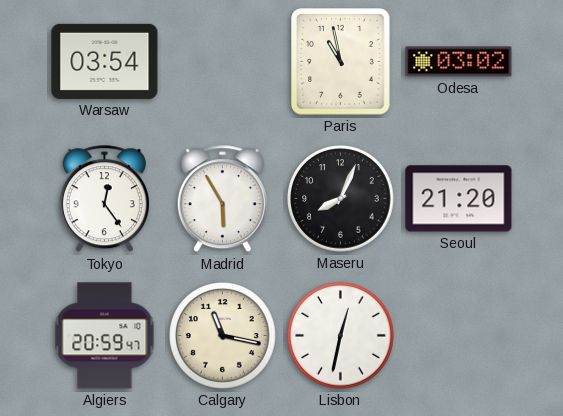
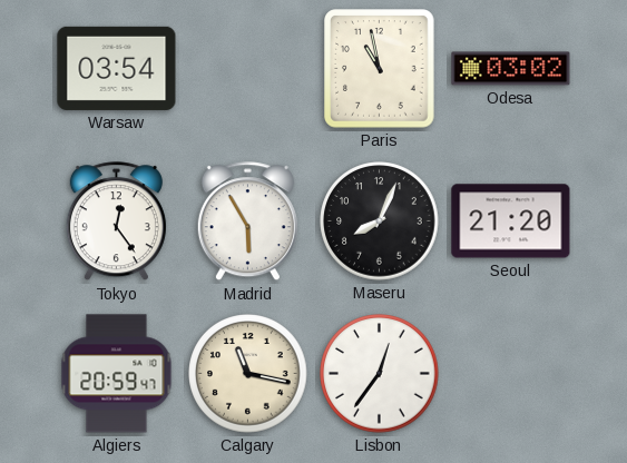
Lisbon: 12:32 -> 12:36 (380, 374)
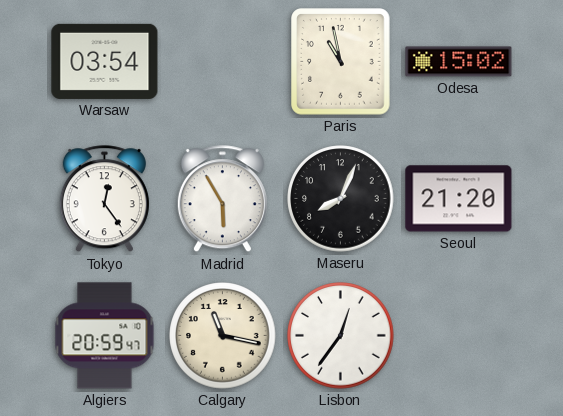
Odesa: 03:02 -> 15:02 (459, 62)
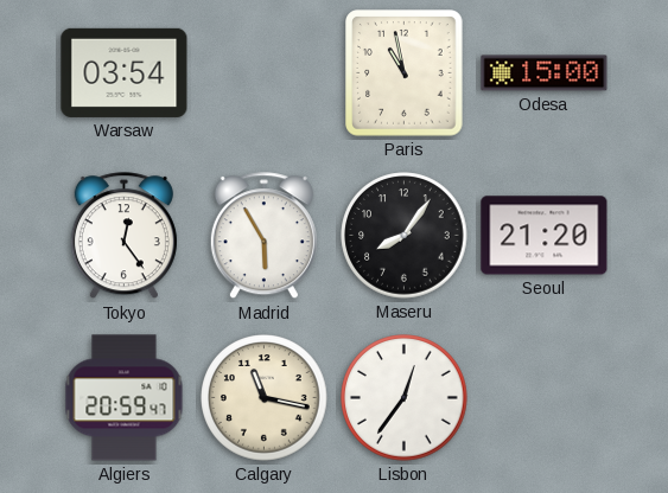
Odesa: 15:02 -> 15:00 (545, 73)
Maseru: 8:04 -> 8:06 (405, 236)
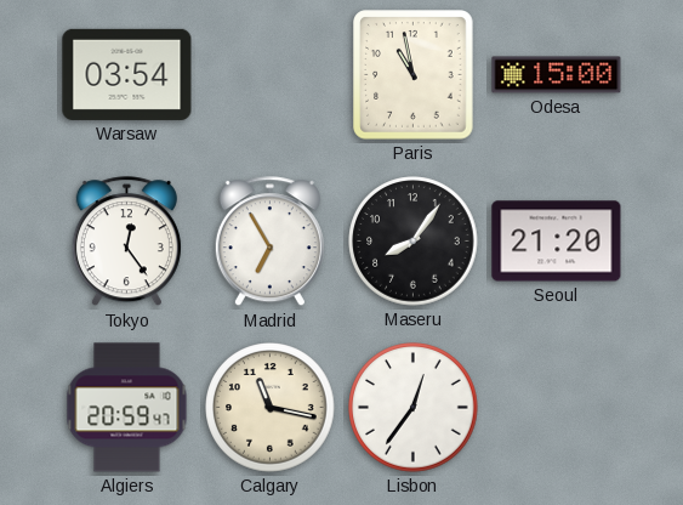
Madrid: 5:55 -> 6:55 (269, 242)
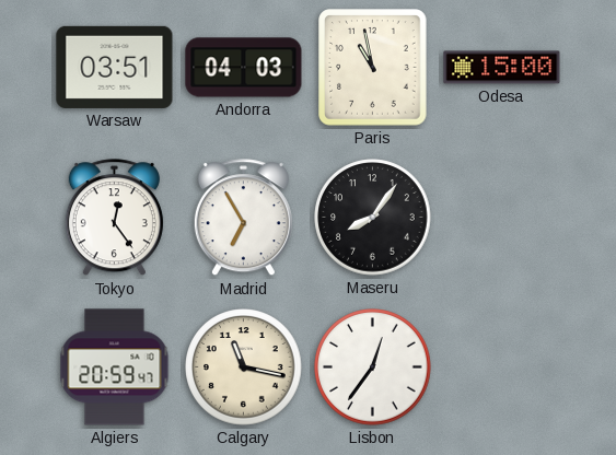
Warsaw: 03:54 -> 03:51 (115, 67)
Andorra: none -> 04:03 (244, 68)
Seoul: 21:20 -> none (557, 242)
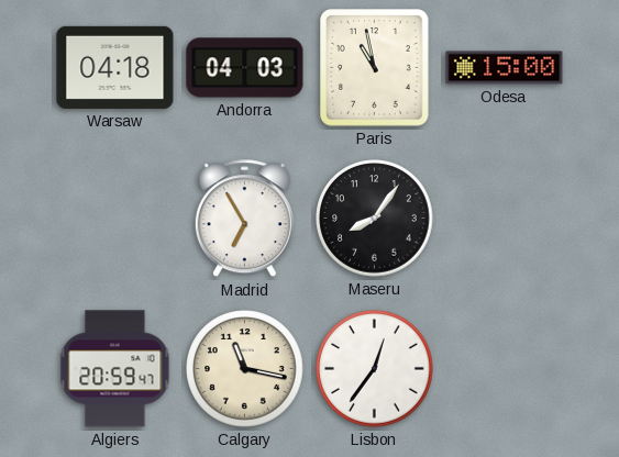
Warsaw: 03:51 -> 04:18 (115, 67)
Tokyo: 12:24 -> none (114, 218)
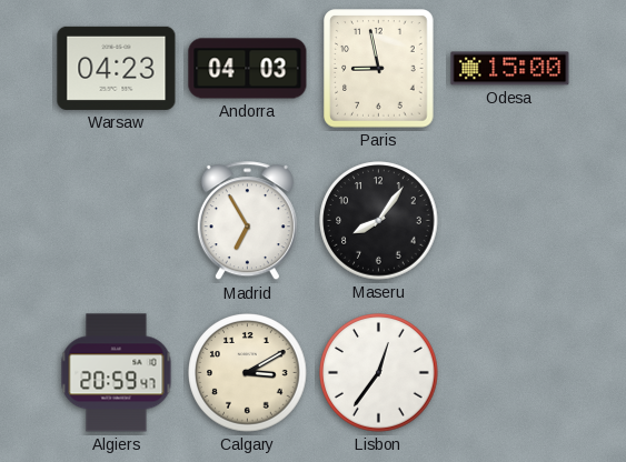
Warsaw: 04:18 -> 04:23 (117, 68)
Paris: 10:58 -> 8:58 (379, 69)
Calgary: 11:17 -> 3:10 (248, 373)
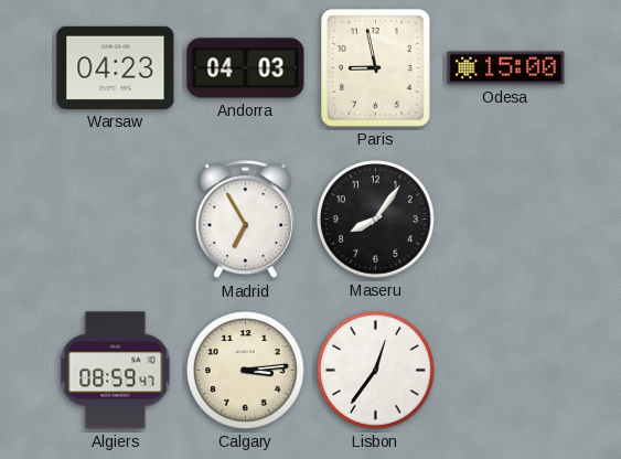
Algiers: 20:59 -> 08:59 (116, 371)
Calgary: 3:10 -> 3:14 (246, 371)
